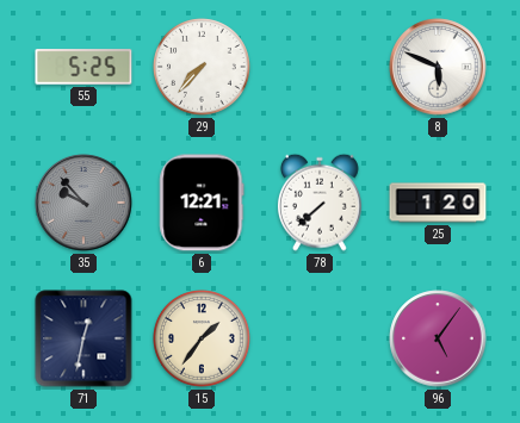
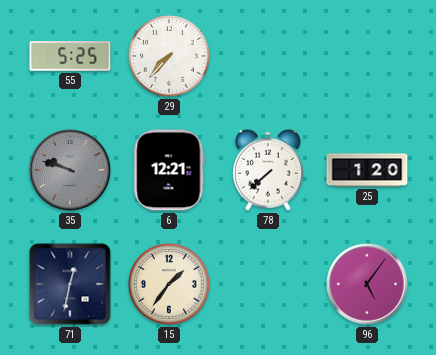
8: 5:49 -> none (438, 67)
35: 9:53 -> 9:48 (70, 170)
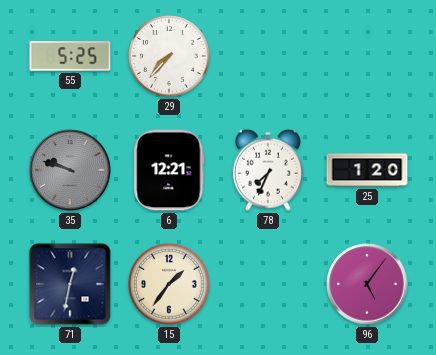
78: 7:38 -> 7:34 (268, 170)
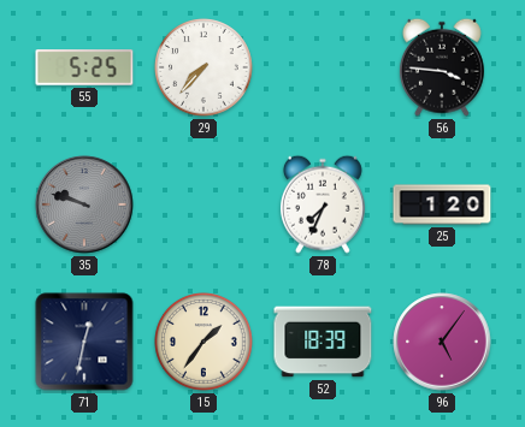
56: none -> 3:46 (442, 67)
6: 12:21 -> none (169, 170)
52: none -> 18:39 (323, 342)
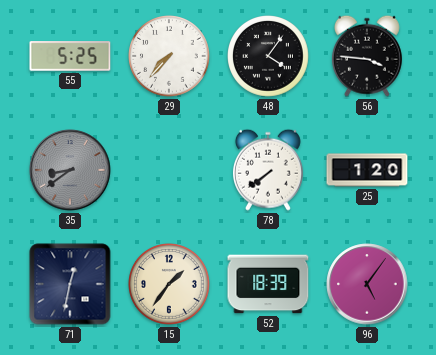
48: none -> 4:06 (269, 57)
35: 9:48 -> 8:39 (70, 170)
78: 7:34 -> 7:39 (268, 170)
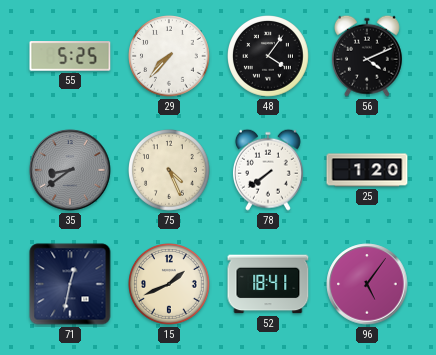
56: 3:46 -> 4:11 (367, 56)
75: none -> 4:26 (170, 171)
15: 1:36 -> 1:41 (170, 285)
52: 18:39 -> 18:41 (268, 284)
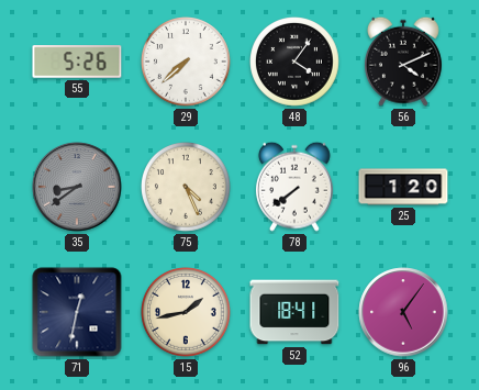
55: 5:25 -> 5:26 (77, 62)
29: 7:37 -> 7:38 (187, 63)
15: 1:41 -> 1:43 (187, 313)
